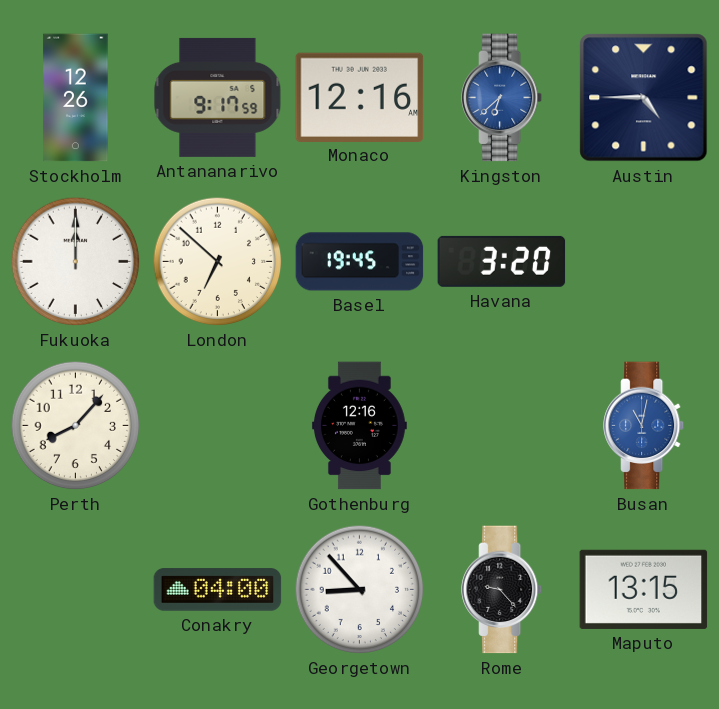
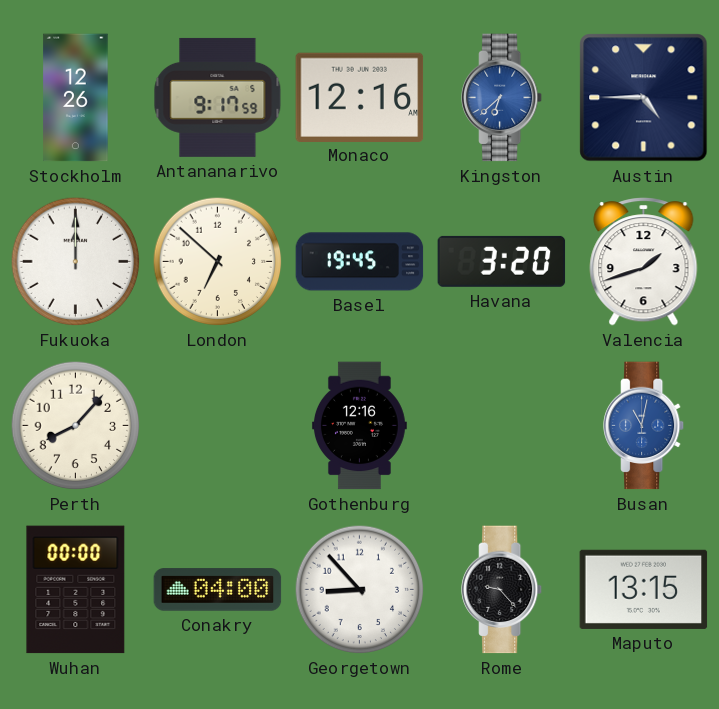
Valencia: none -> 1:42 (644, 262)
Wuhan: none -> 00:00 (76, 590)
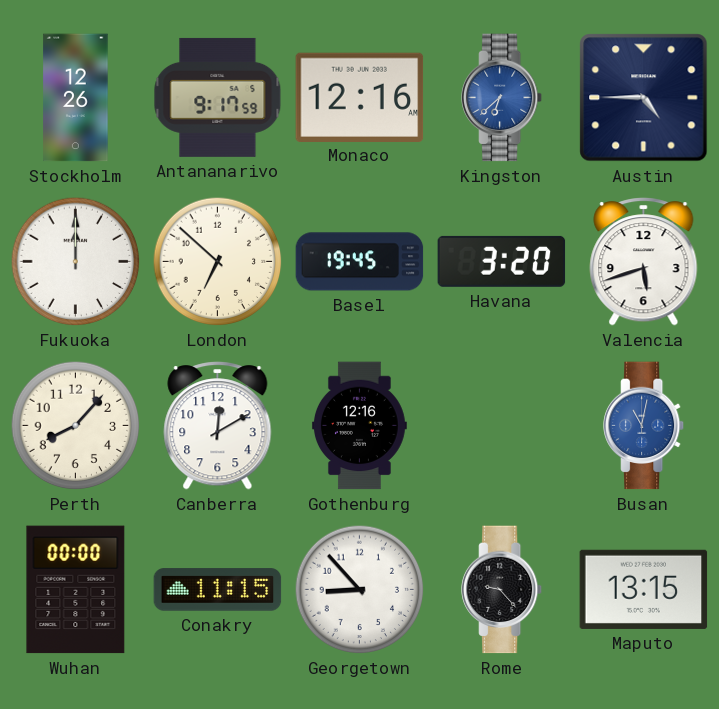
Valencia: 1:42 -> 5:42 (644, 262)
Canberra: none -> 12:10 (218, 426)
Conakry: 04:00 -> 11:15 (218, 590)
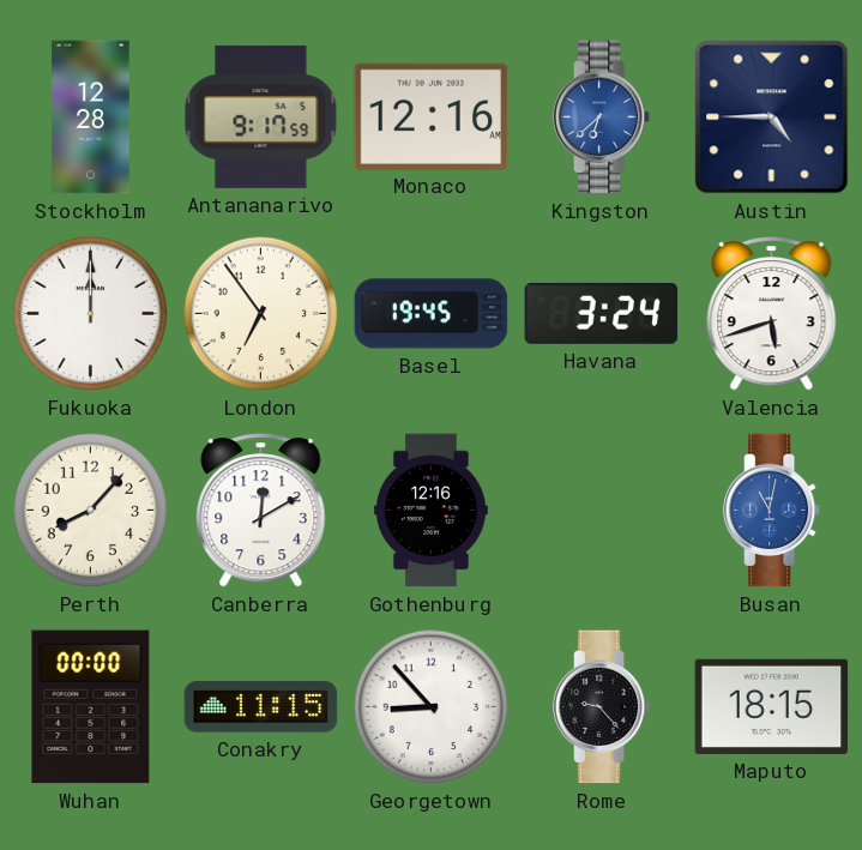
Stockholm: 12:26 -> 12:28 (91, 117)
London: 6:52 -> 6:54 (261, 314)
Havana: 3:20 -> 3:24 (602, 313)
Maputo: 13:15 -> 18:15 (772, 706)
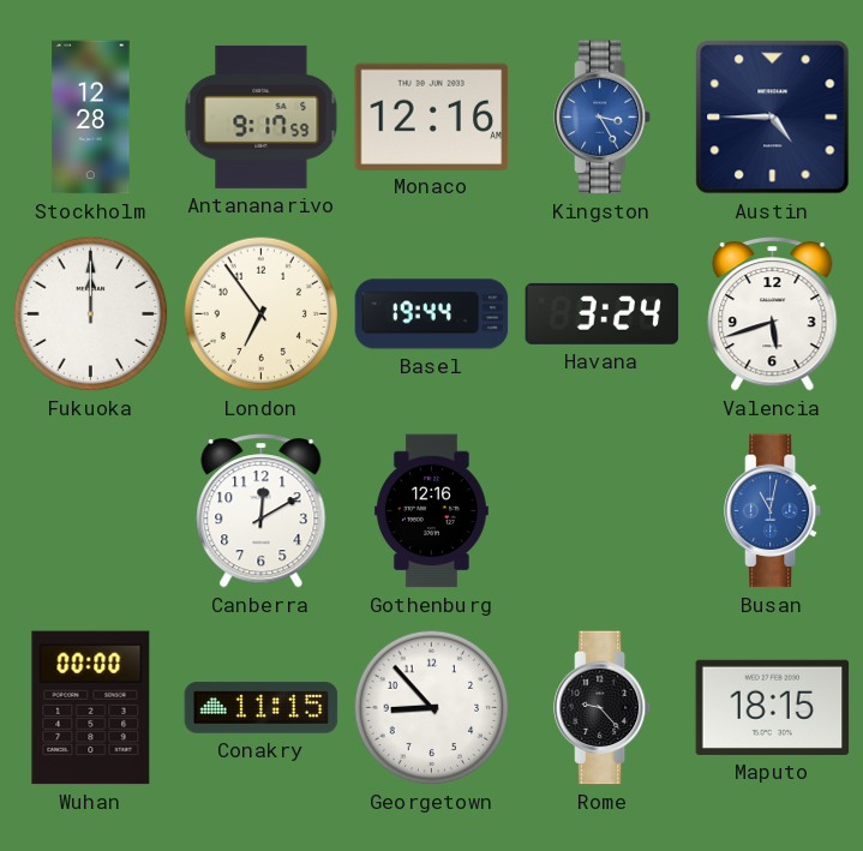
Kingston: 6:38 -> 3:25 (604, 118)
Basel: 19:45 -> 19:44 (432, 314)
Perth: 8:07 -> none (91, 511)
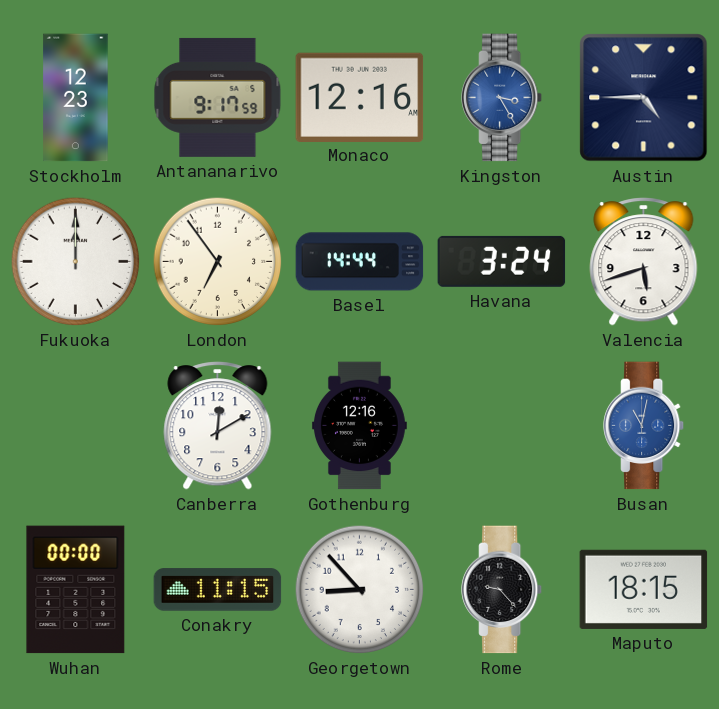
Stockholm: 12:28 -> 12:23 (76, 98)
Basel: 19:44 -> 14:44 (360, 262)
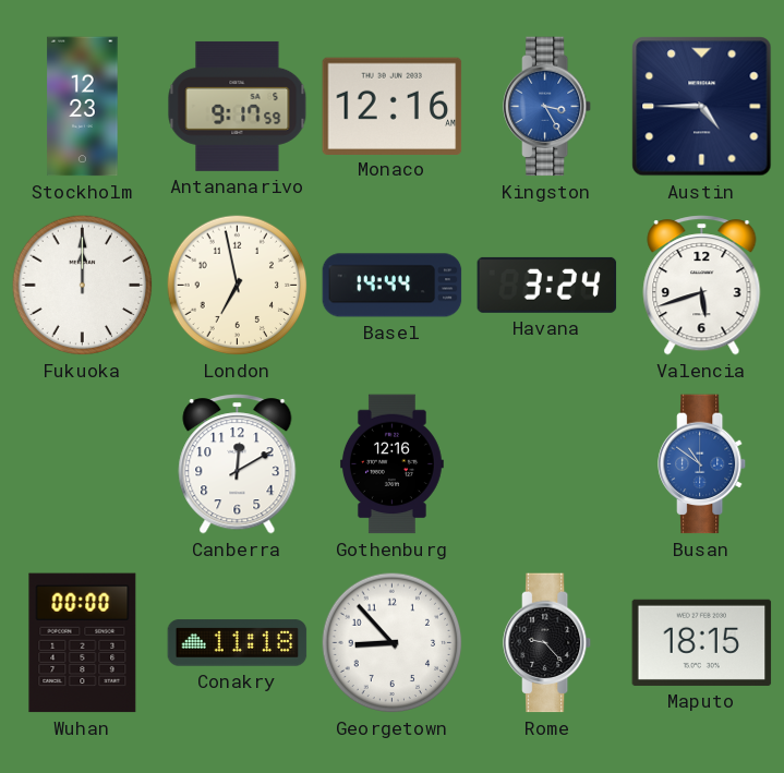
London: 6:54 -> 6:58 (238, 286)
Busan: 11:02 -> 10:51 (703, 464)
Conakry: 11:15 -> 11:18 (238, 643)
